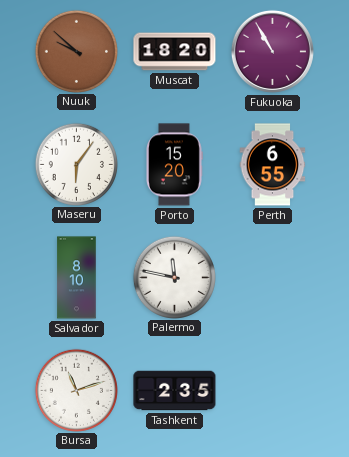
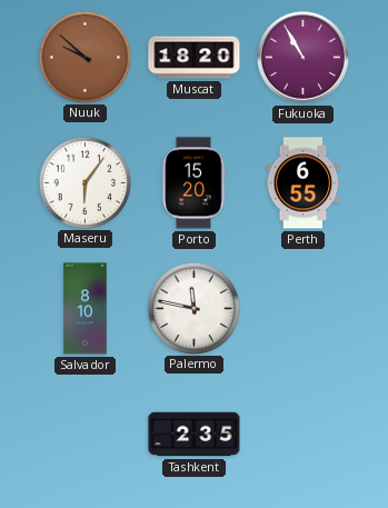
Bursa: 11:12 -> none (76, 390)
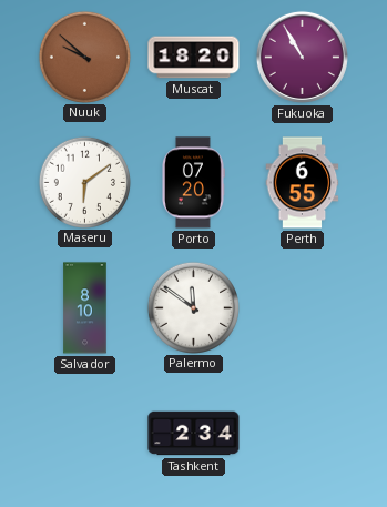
Maseru: 6:06 -> 6:09 (84, 182)
Porto: 15:20 -> 07:20 (194, 183)
Palermo: 11:47 -> 11:51 (193, 307)
Tashkent: 2:35 -> 2:34 (194, 434)
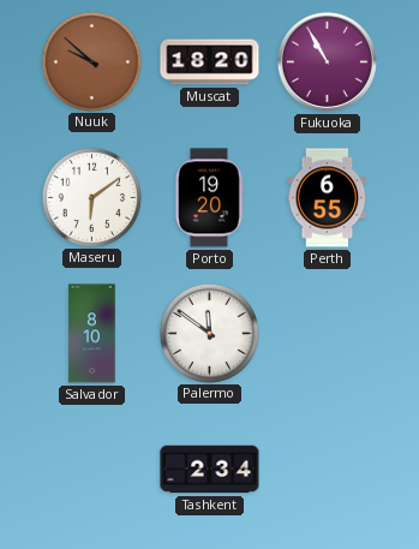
Porto: 07:20 -> 19:20 (210, 198)
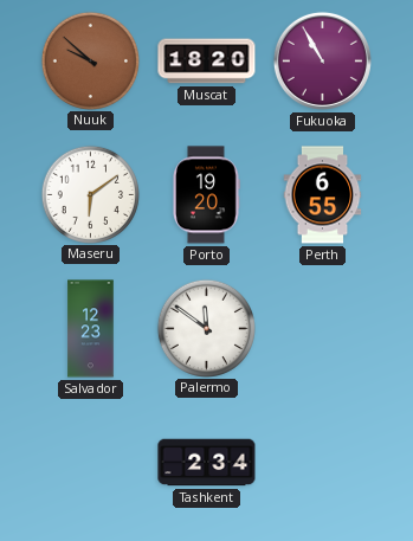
Salvador: 8:10 -> 12:23 (91, 329)
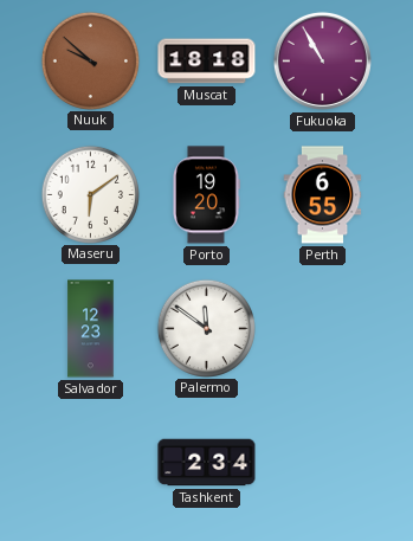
Muscat: 18:20 -> 18:18 (207, 62)
